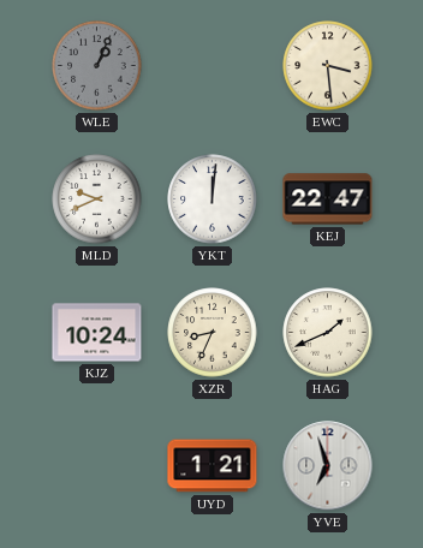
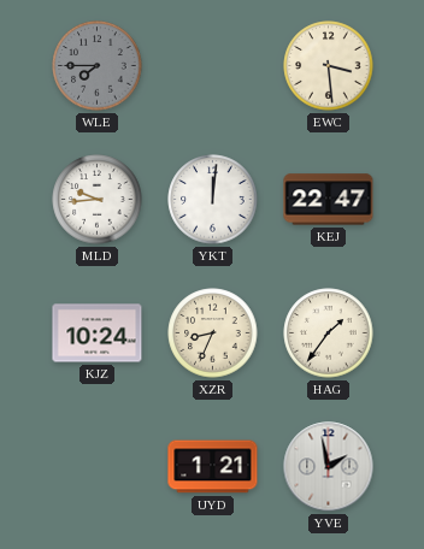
WLE: 1:04 -> 7:45 (98, 66)
MLD: 9:41 -> 9:44 (98, 200)
HAG: 1:41 -> 1:36 (329, 333)
YVE: 6:57 -> 1:58 (329, 467)
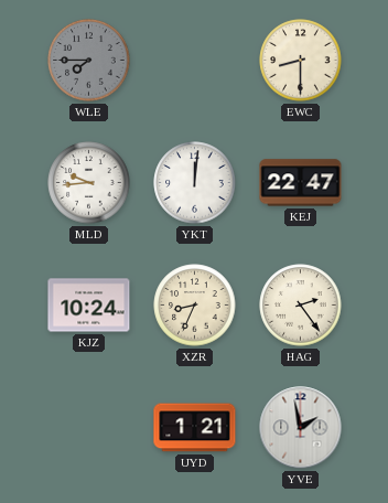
EWC: 3:29 -> 8:30 (301, 61)
HAG: 1:36 -> 2:24 (301, 306)
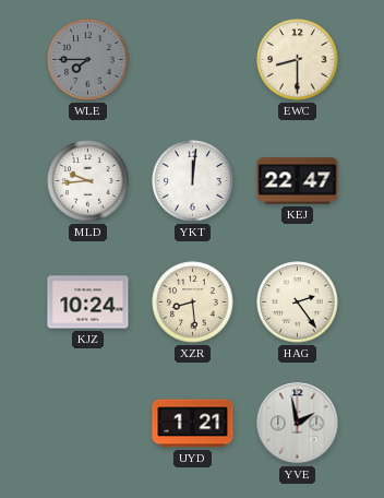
XZR: 8:34 -> 8:29 (193, 303)
